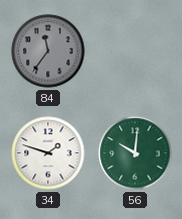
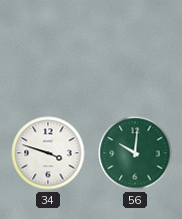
84: 11:36 -> none (48, 51)
34: 1:48 -> 3:48 (48, 153)
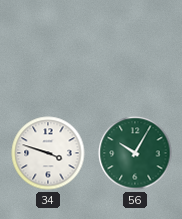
56: 10:01 -> 10:05 (135, 153)
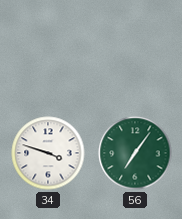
56: 10:05 -> 7:06 (135, 153)
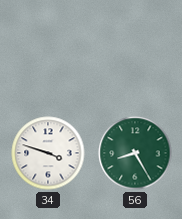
56: 7:06 -> 8:25 (135, 153)
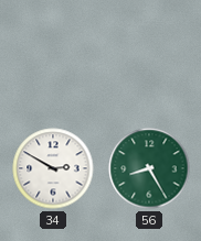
34: 3:48 -> 2:50 (53, 168)
